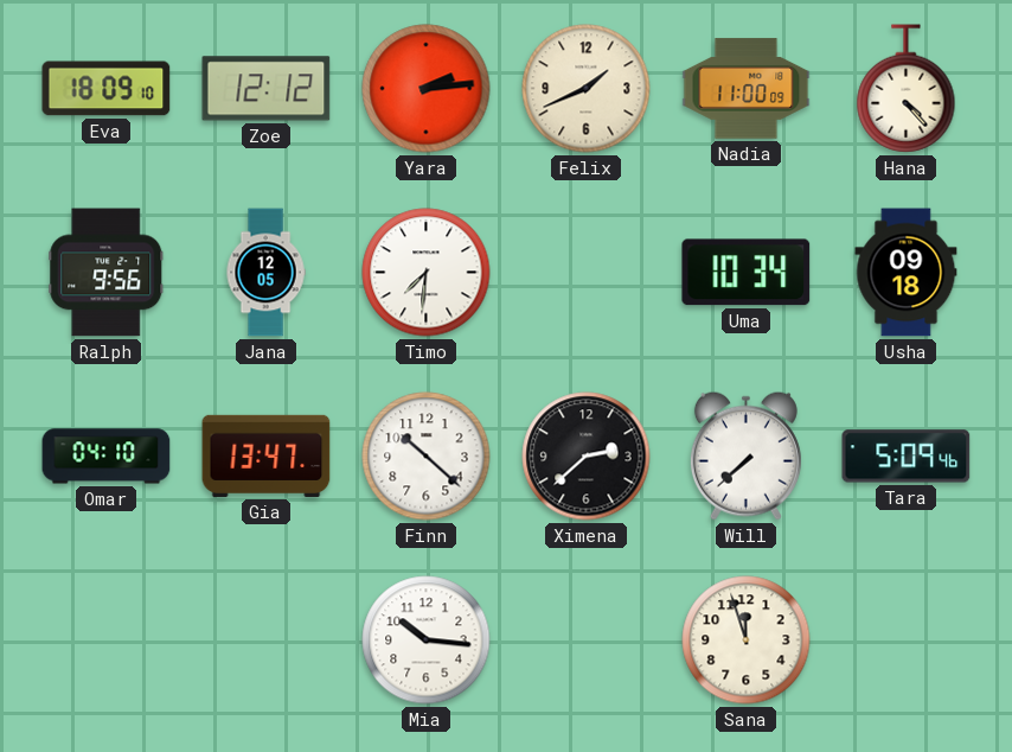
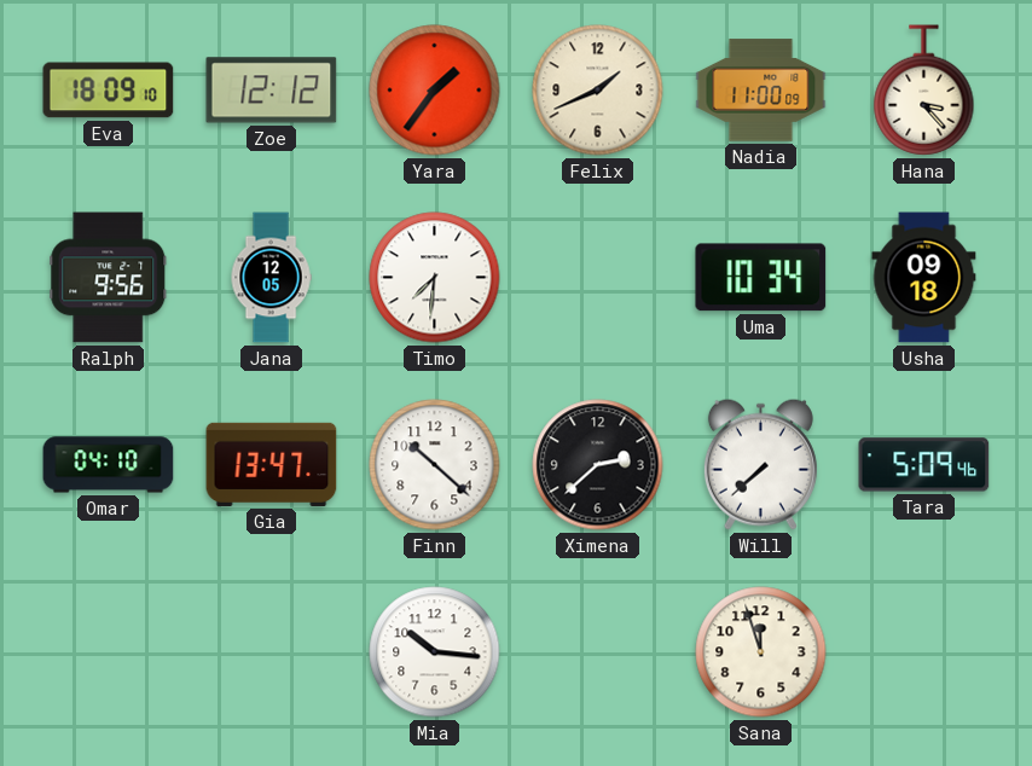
Yara: 2:14 -> 1:36 (435, 91)
Hana: 4:23 -> 3:23 (924, 91)
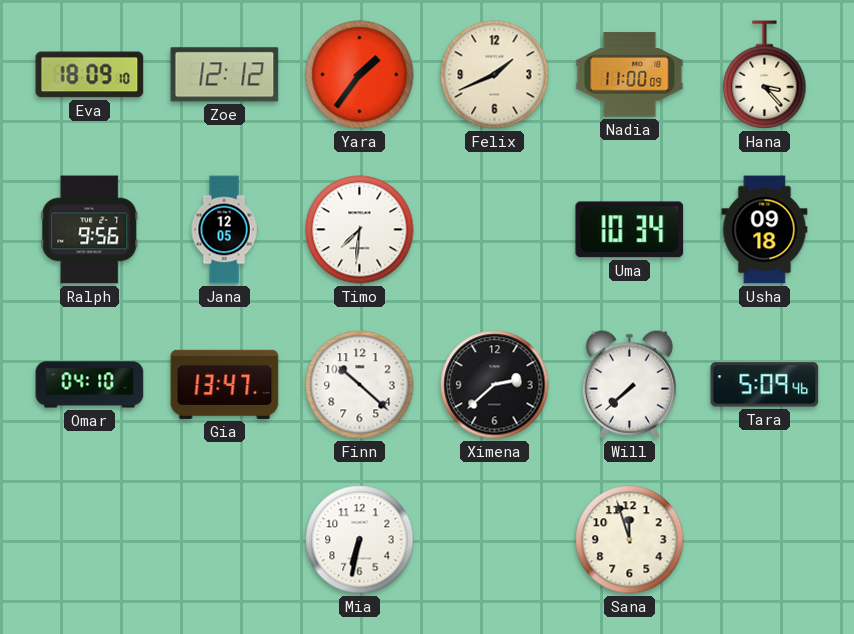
Mia: 10:16 -> 6:32 (360, 540)
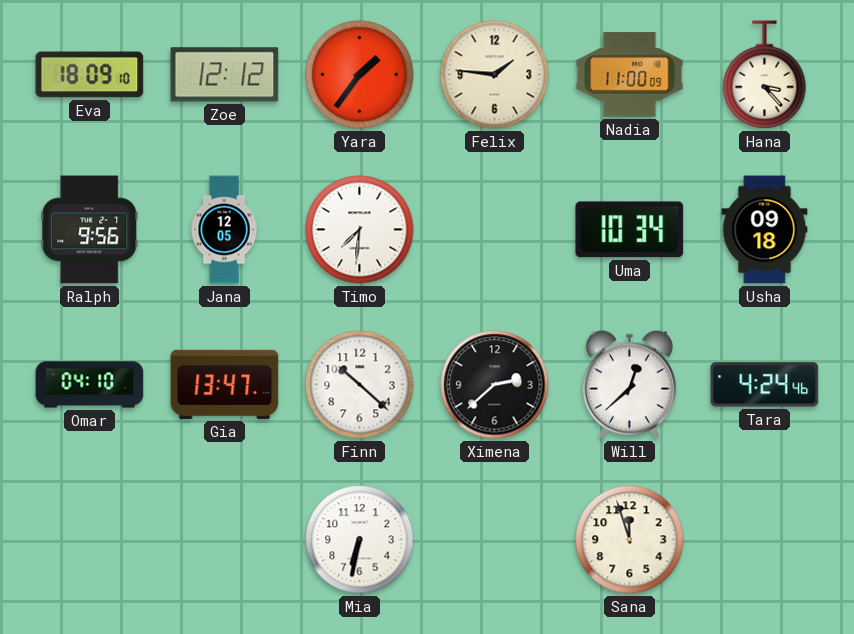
Felix: 1:41 -> 1:46 (495, 75)
Will: 7:38 -> 12:38 (629, 384)
Tara: 5:09 -> 4:24 (765, 385)
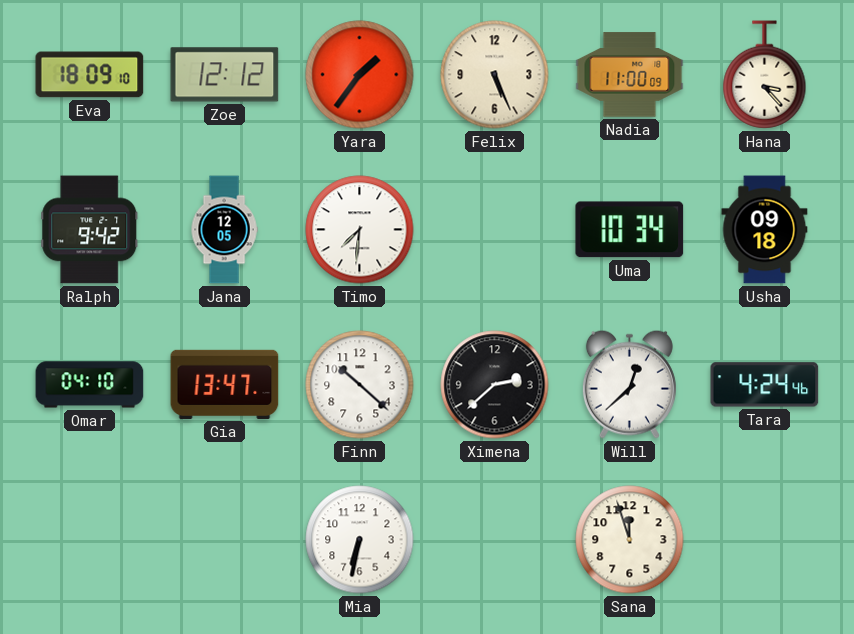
Felix: 1:46 -> 5:26 (495, 75)
Ralph: 9:56 -> 9:42 (90, 230)
